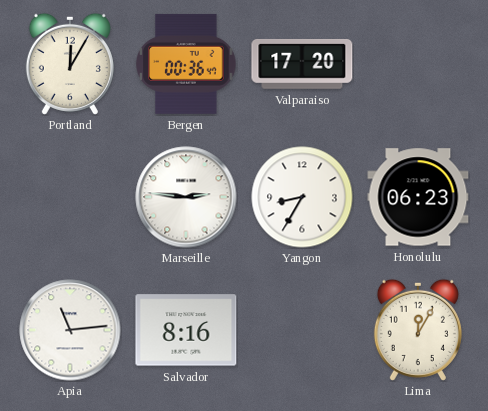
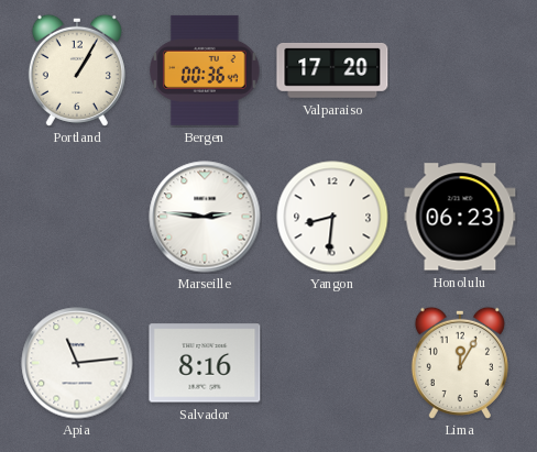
Portland: 12:05 -> 1:05 (77, 70)
Yangon: 8:35 -> 8:31 (332, 217)
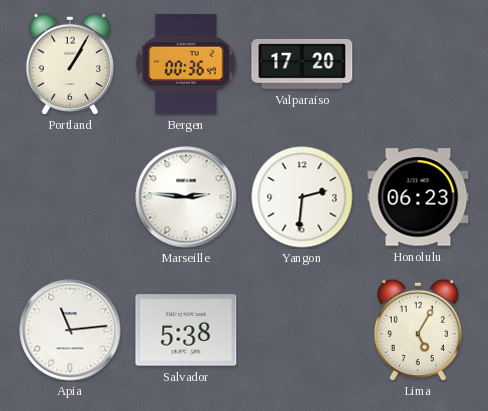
Yangon: 8:31 -> 2:31 (302, 197)
Salvador: 8:16 -> 5:38 (186, 330)
Lima: 12:05 -> 5:05 (418, 330)
